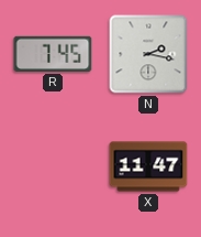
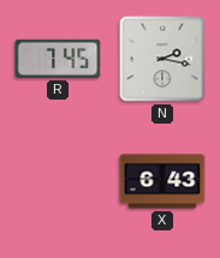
X: 11:47 -> 6:43 (162, 181)
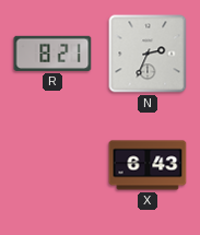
R: 7:45 -> 8:21 (52, 54)
N: 2:17 -> 2:34 (148, 54)
